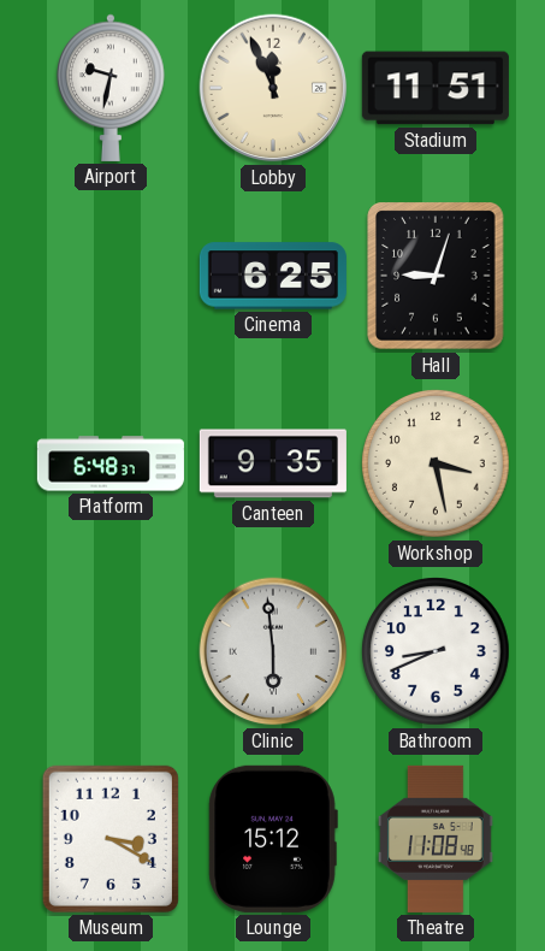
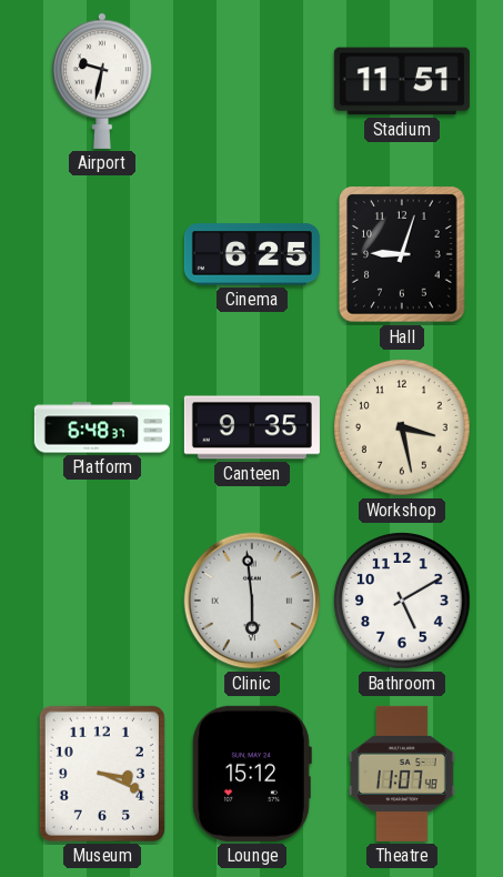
Lobby: 11:56 -> none (273, 88)
Bathroom: 8:41 -> 5:10 (402, 601)
Museum: 3:20 -> 3:19 (102, 774)
Theatre: 11:08 -> 11:07 (402, 774)
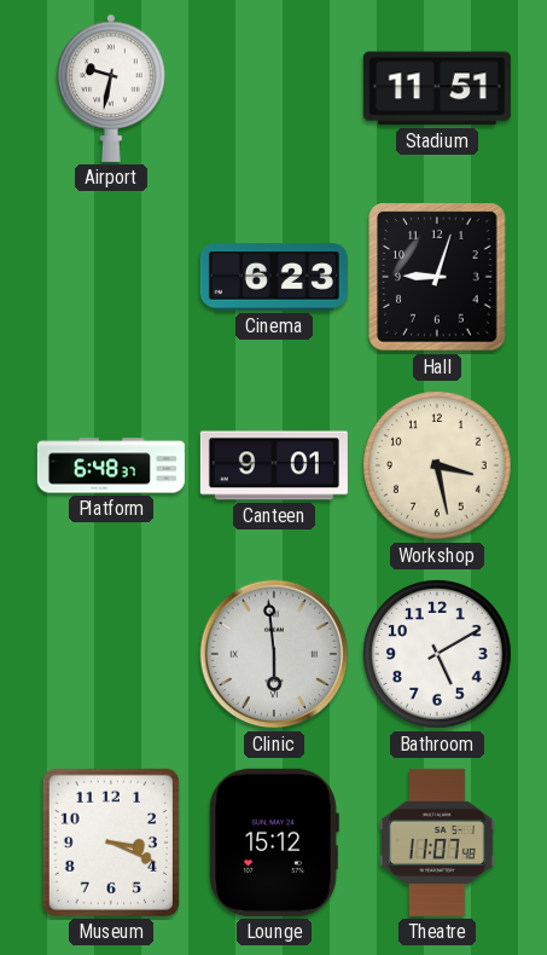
Cinema: 6:25 -> 6:23 (274, 277)
Canteen: 9:35 -> 9:01 (274, 465)
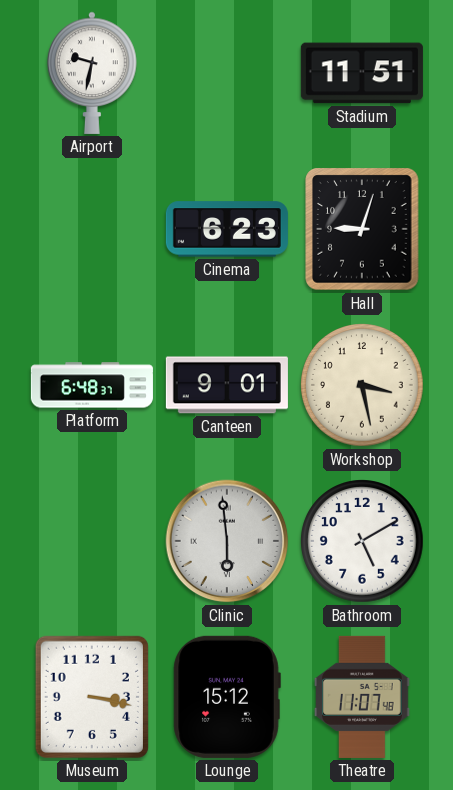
Museum: 3:19 -> 3:17 (92, 697)
